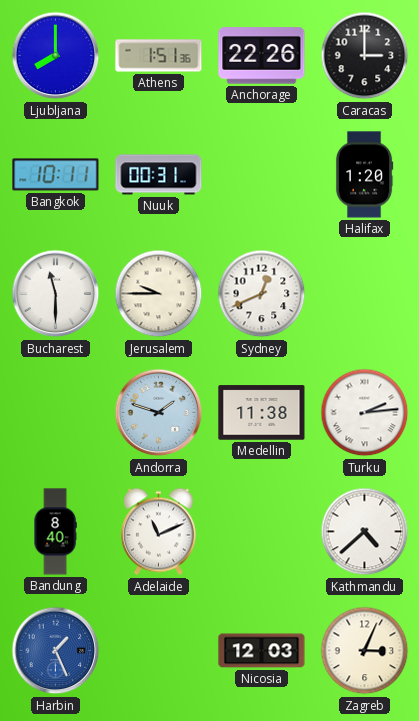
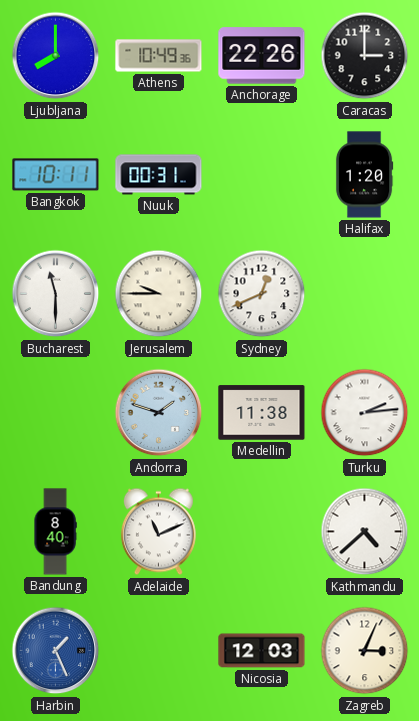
Athens: 1:51 -> 10:49 (159, 56)
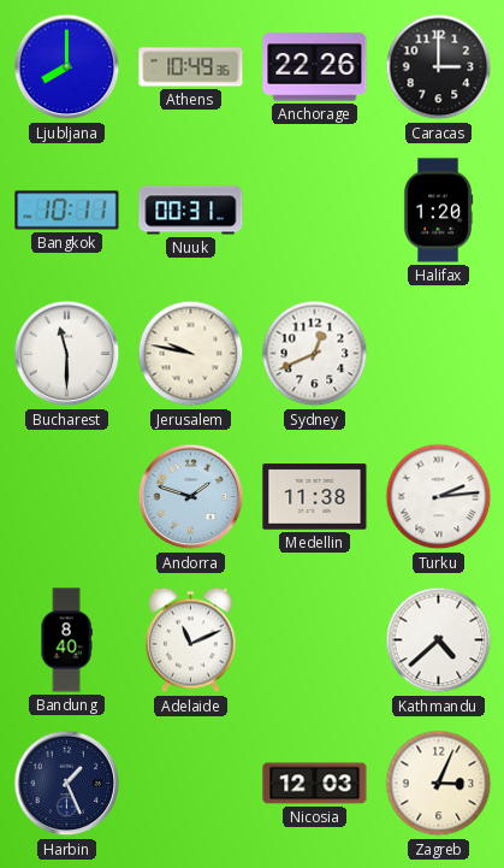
Jerusalem: 9:45 -> 9:47 (191, 354)
Harbin dial: blue -> navy (67, 784)
